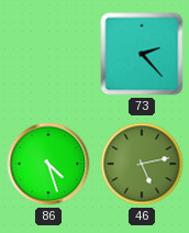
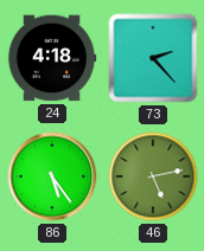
24: none -> 4:18 (52, 58)
86: 4:27 -> 5:24 (52, 176)
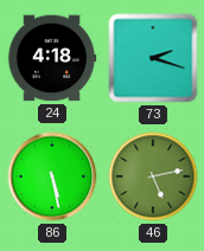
73: 2:23 -> 2:18 (153, 58)
86: 5:24 -> 5:28 (52, 176)
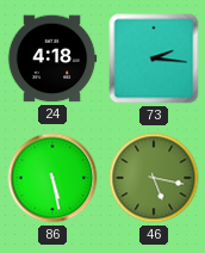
73: 2:18 -> 2:16 (154, 58)
46: 5:13 -> 5:17 (154, 178)
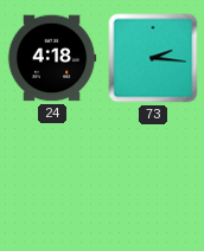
86: 5:28 -> none (52, 178)
46: 5:17 -> none (154, 178)
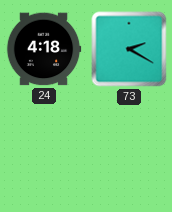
73: 2:16 -> 2:20 (129, 49)
